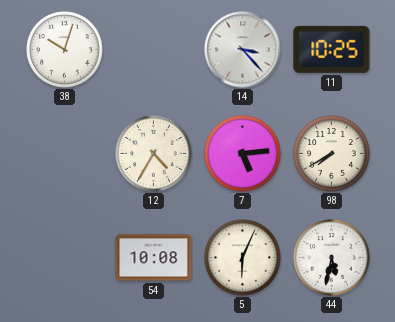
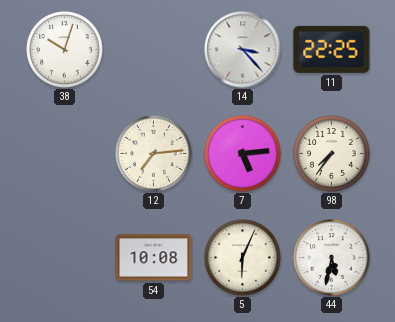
11: 10:25 -> 22:25 (332, 49)
12: 4:35 -> 7:14 (154, 154)
98: 7:40 -> 7:36 (332, 154)
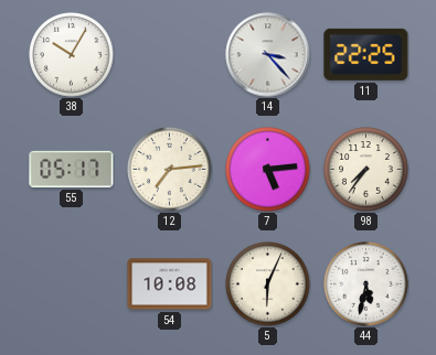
38: 10:03 -> 10:05 (72, 55)
55: none -> 05:17 (72, 169)
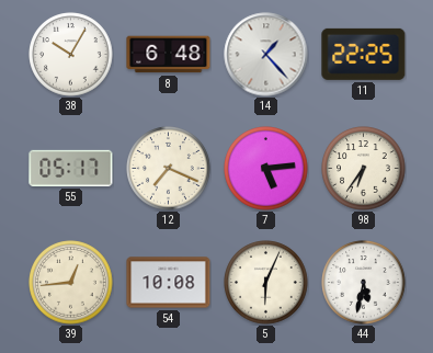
8: none -> 6:48 (169, 55)
14: 3:23 -> 1:23 (266, 55)
12: 7:14 -> 7:19 (169, 169)
98: 7:36 -> 6:36 (364, 169)
39: none -> 12:44 (71, 283)
